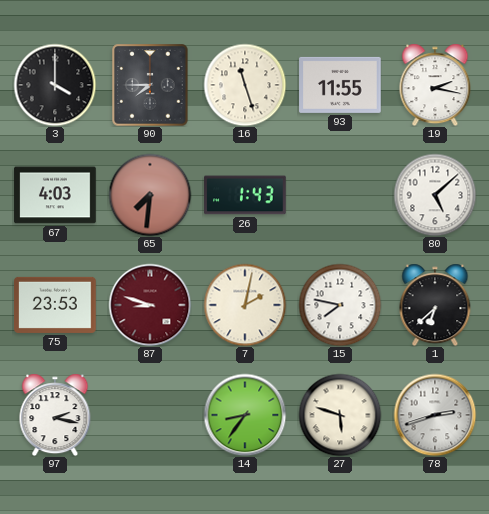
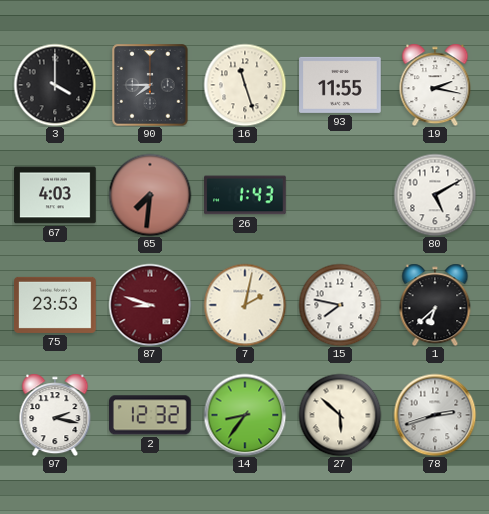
80: 5:08 -> 5:10 (435, 195)
2: none -> 12:32 (151, 415)
27: 5:48 -> 5:52 (340, 415)
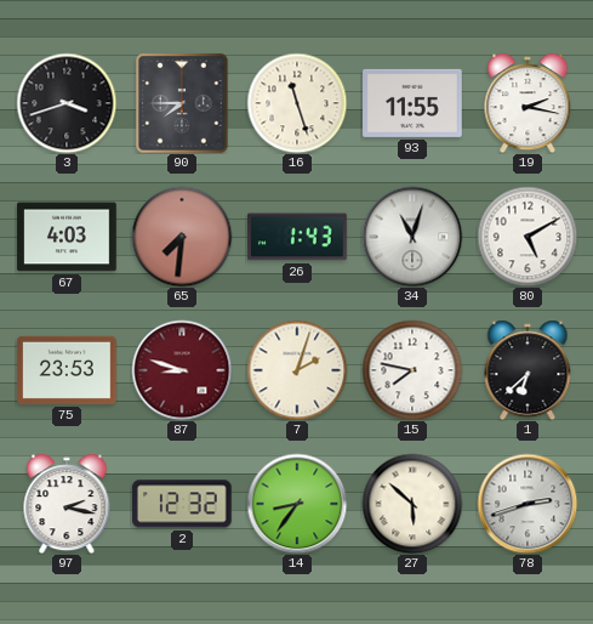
3: 4:00 -> 3:42 (67, 103)
34: none -> 11:03 (412, 237)
7: 2:02 -> 2:03 (297, 370)
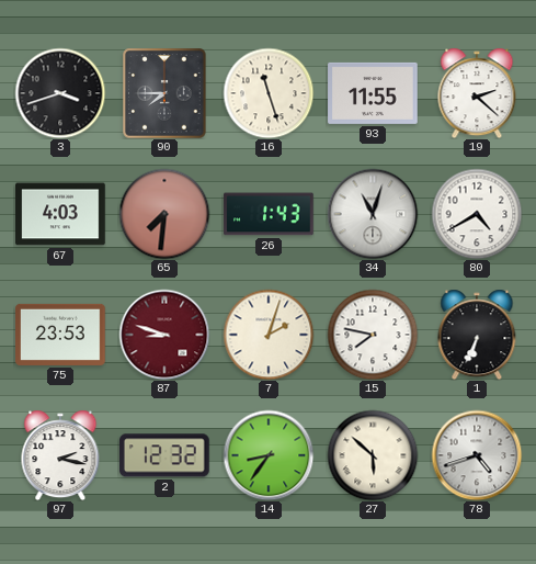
19: 2:17 -> 2:22 (477, 93)
80: 5:10 -> 4:40 (477, 214)
1: 6:38 -> 6:34 (477, 335)
78: 2:42 -> 4:42 (477, 455)
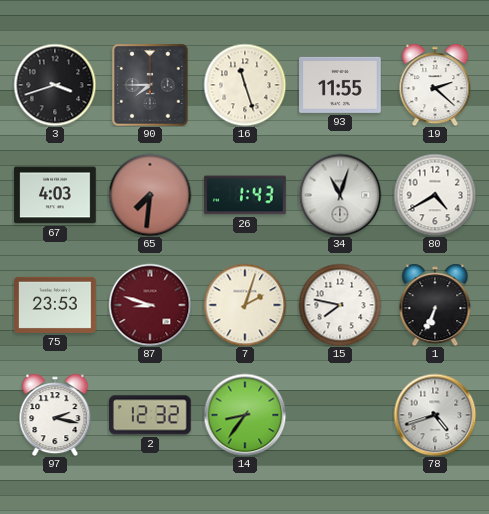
27: 5:52 -> none (373, 455)
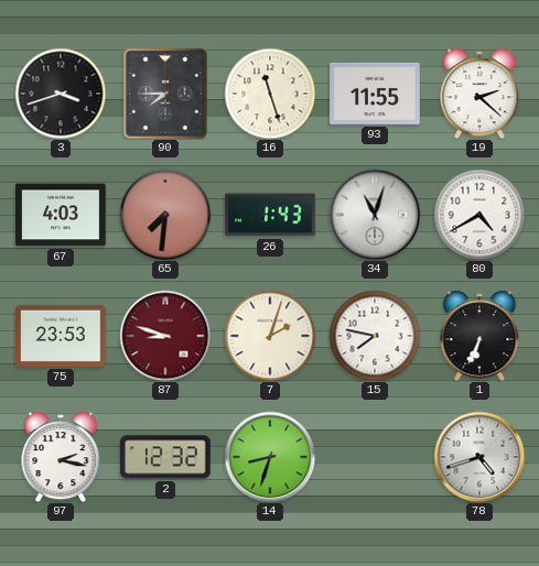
14: 8:36 -> 8:33 (270, 457)
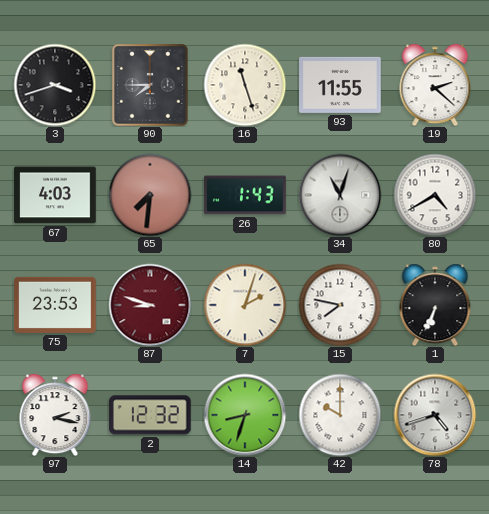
42: none -> 10:00 (340, 415)
